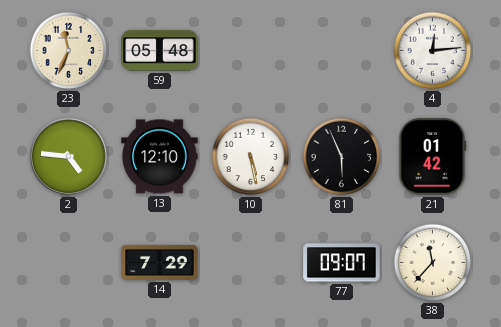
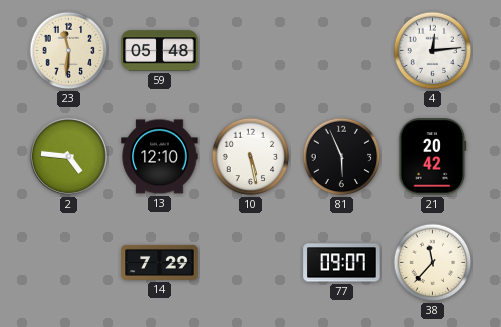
23: 11:34 -> 11:31 (69, 51)
21: 01:42 -> 20:42 (433, 157)
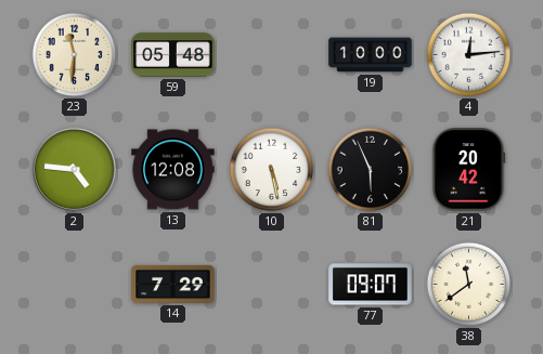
19: none -> 10:00 (371, 55)
13: 12:10 -> 12:08 (173, 170)
38: 11:37 -> 11:39 (469, 285)
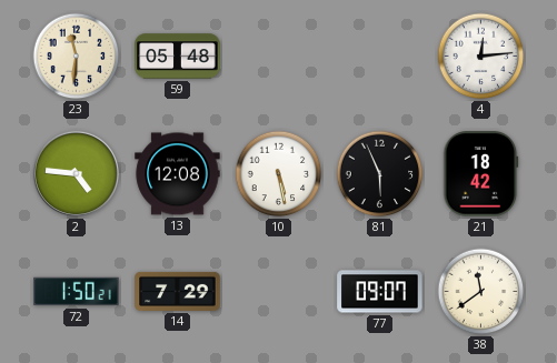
19: 10:00 -> none (371, 55)
21: 20:42 -> 18:42 (481, 174)
72: none -> 1:50 (77, 292)
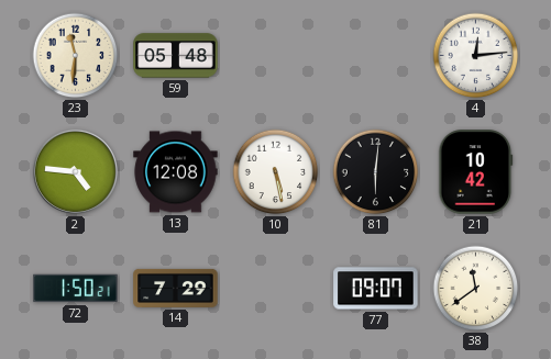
81: 5:56 -> 6:01 (376, 172)
21: 18:42 -> 10:42 (476, 172)
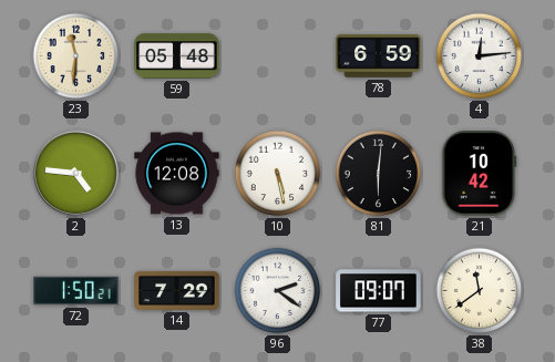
78: none -> 6:59 (379, 56)
96: none -> 2:21 (278, 291)
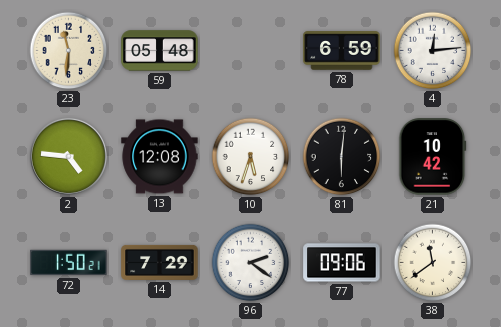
10: 5:28 -> 5:33 (251, 157)
77: 09:07 -> 09:06 (342, 263)
